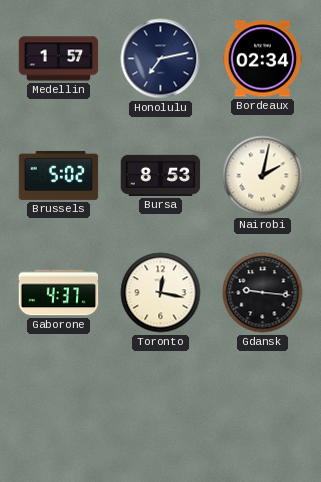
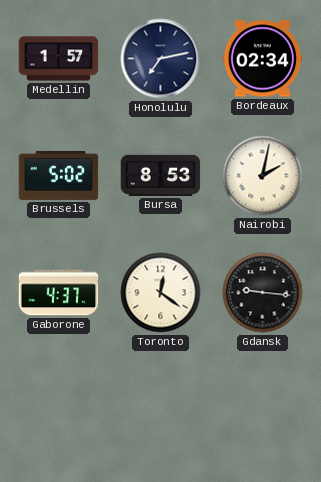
Toronto: 12:17 -> 12:21 (161, 293)
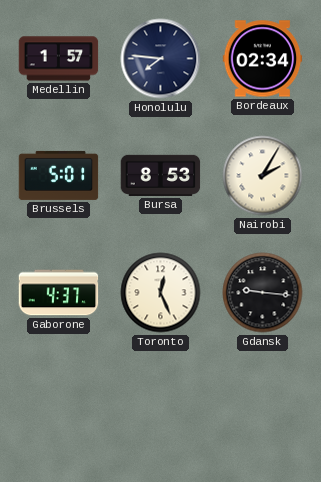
Honolulu: 7:13 -> 7:46 (161, 59)
Brussels: 5:02 -> 5:01 (59, 175)
Nairobi: 2:02 -> 2:05 (263, 176)
Toronto: 12:21 -> 12:26 (161, 293)
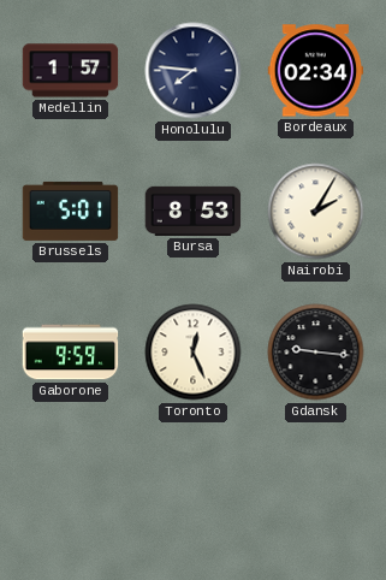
Gaborone: 4:37 -> 9:59 (71, 353)
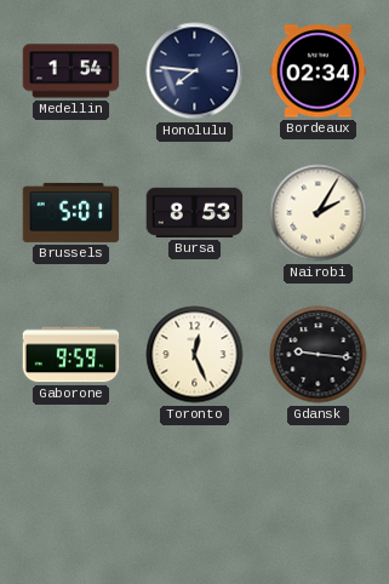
Medellin: 1:57 -> 1:54 (71, 71)
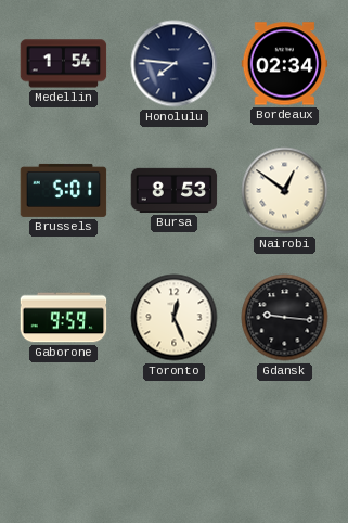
Nairobi: 2:05 -> 12:51 (285, 191)
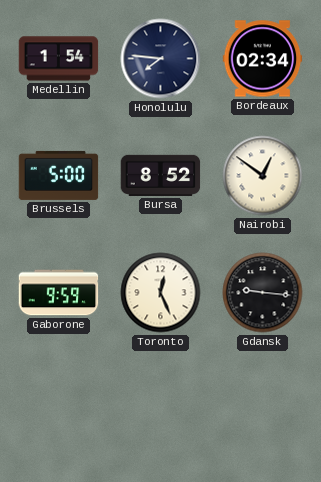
Brussels: 5:01 -> 5:00 (59, 175)
Bursa: 8:53 -> 8:52 (161, 175)
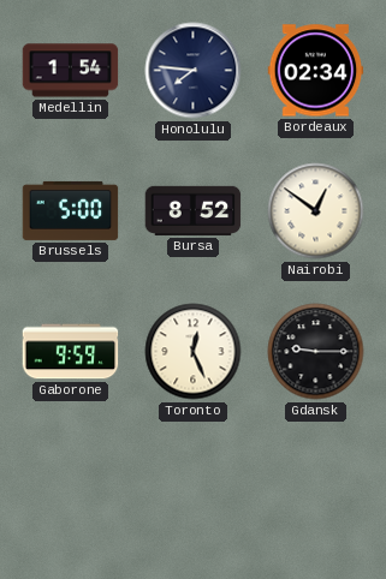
Gdansk: 9:16 -> 9:15 (316, 352)
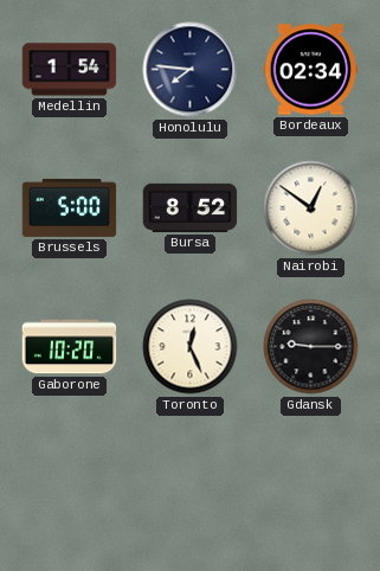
Gaborone: 9:59 -> 10:20 (70, 347)
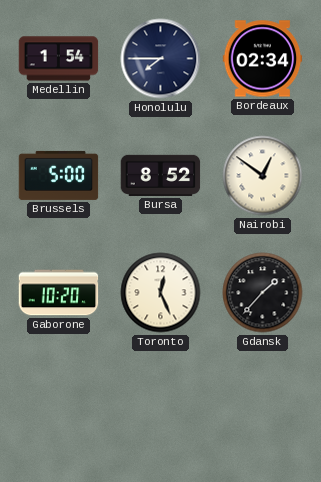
Honolulu: 7:46 -> 7:45 (161, 59)
Gdansk: 9:15 -> 1:37 (263, 293)
